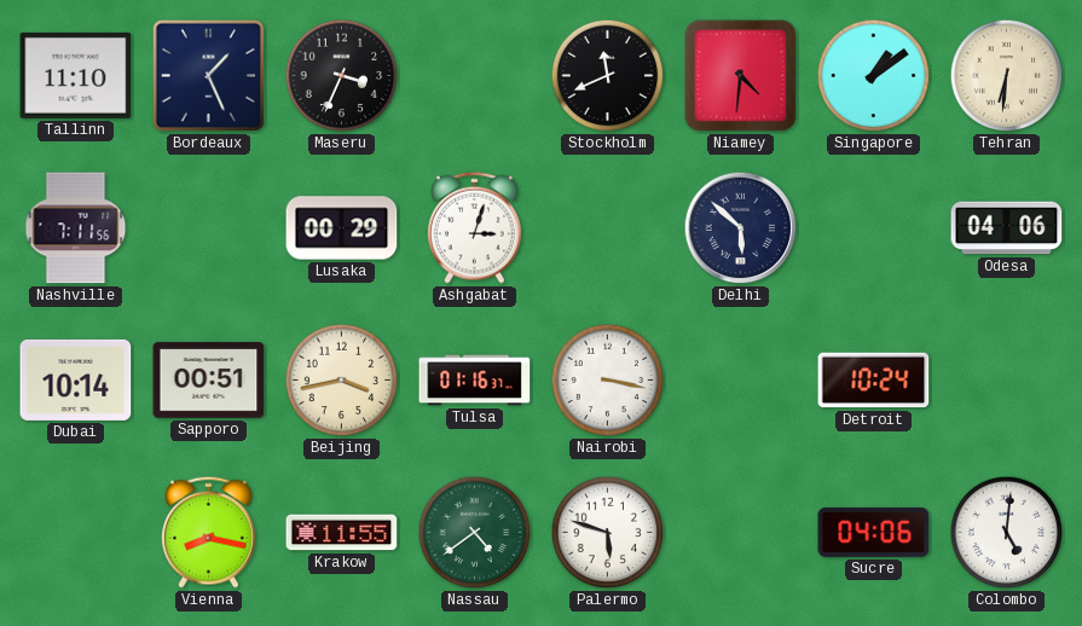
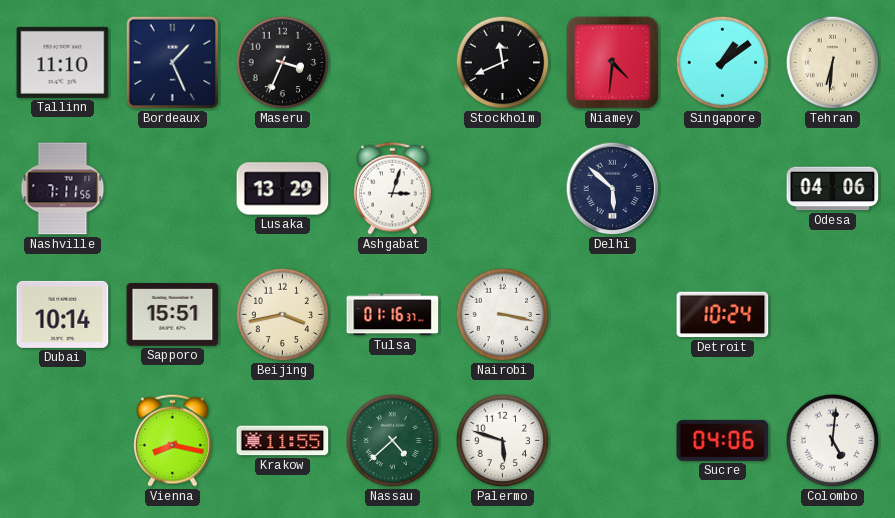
Lusaka: 00:29 -> 13:29 (283, 189)
Sapporo: 00:51 -> 15:51 (173, 315)
Nassau: 4:39 -> 4:38 (393, 441)
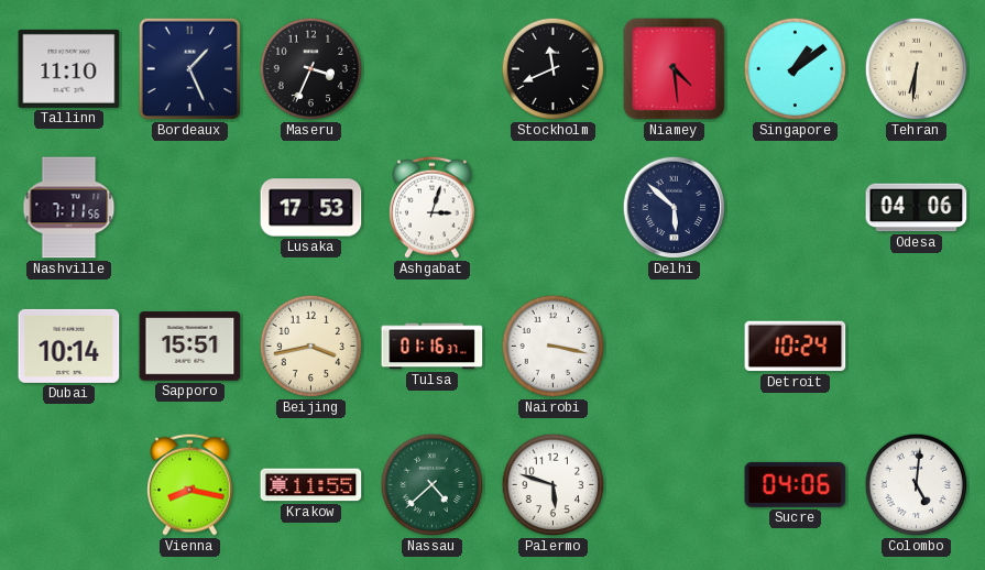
Niamey: 4:31 -> 4:29 (675, 69)
Lusaka: 13:29 -> 17:53 (311, 208)
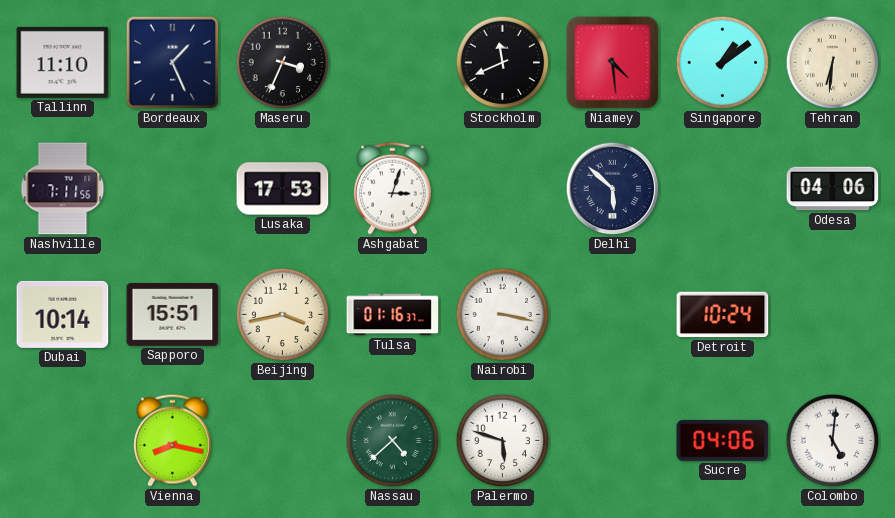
Krakow: 11:55 -> none (311, 485)
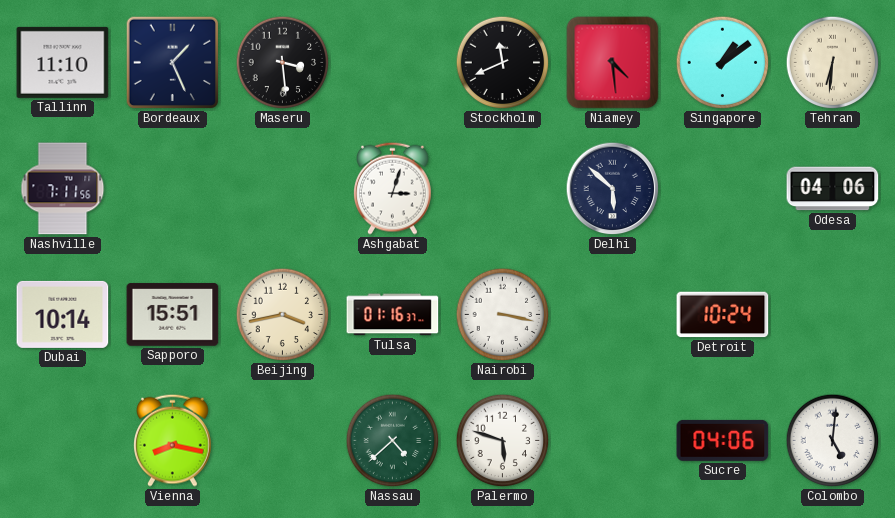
Maseru: 3:34 -> 3:29 (283, 63)
Lusaka: 17:53 -> none (283, 189)
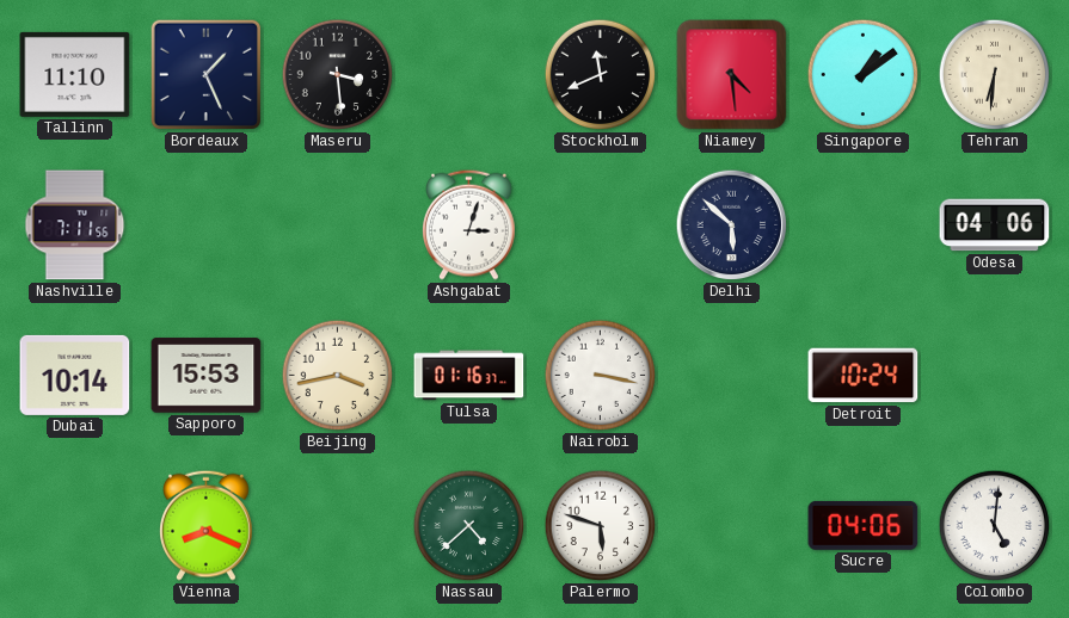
Sapporo: 15:51 -> 15:53 (207, 376)
Vienna: 8:17 -> 8:19 (207, 525)
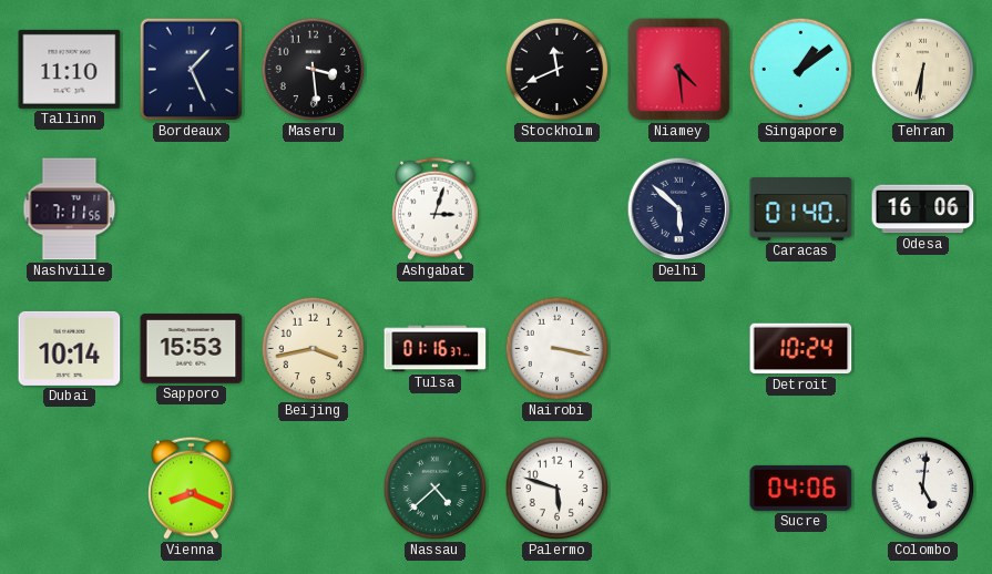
Caracas: none -> 01:40 (801, 209)
Odesa: 04:06 -> 16:06 (923, 209)
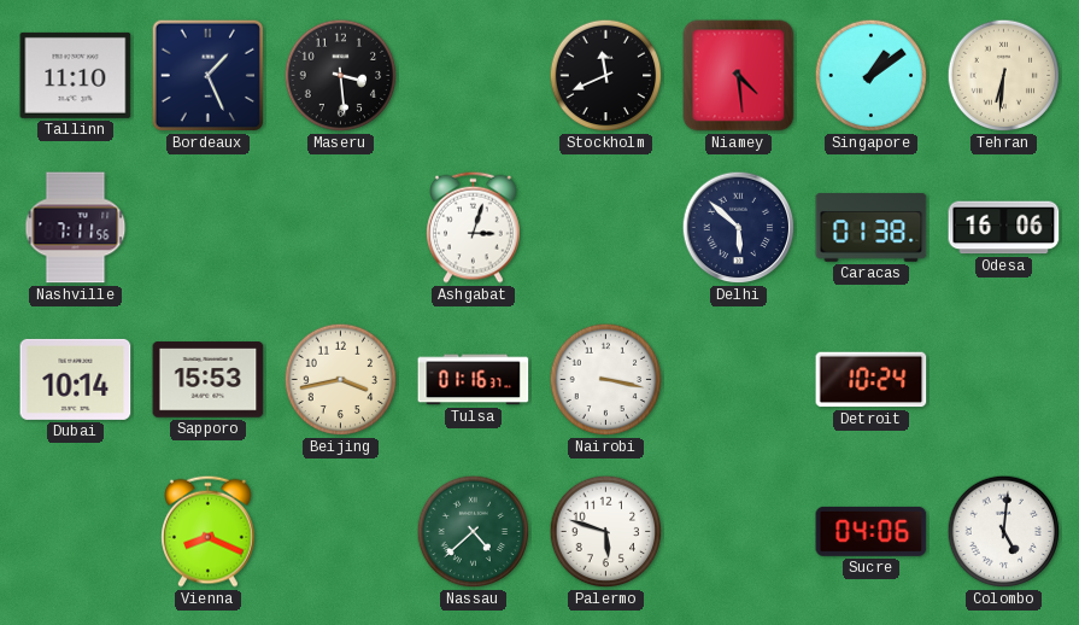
Caracas: 01:40 -> 01:38 (872, 228)
